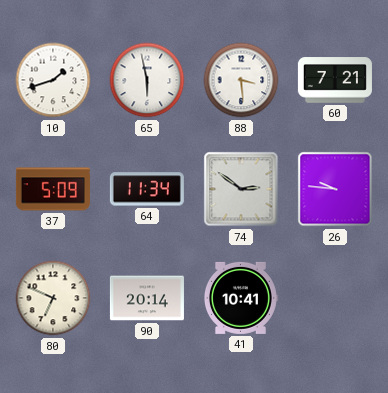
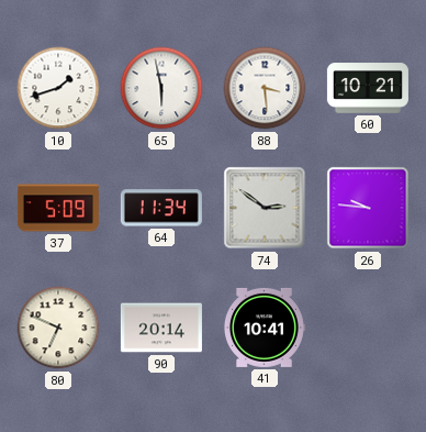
60: 7:21 -> 10:21 (368, 88)
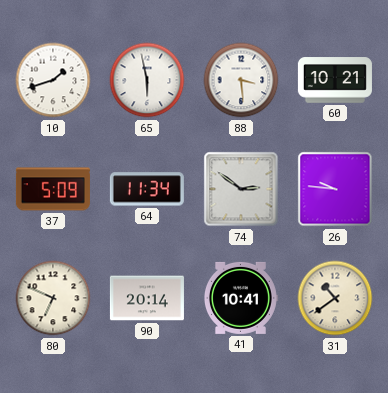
31: none -> 10:39 (335, 298)
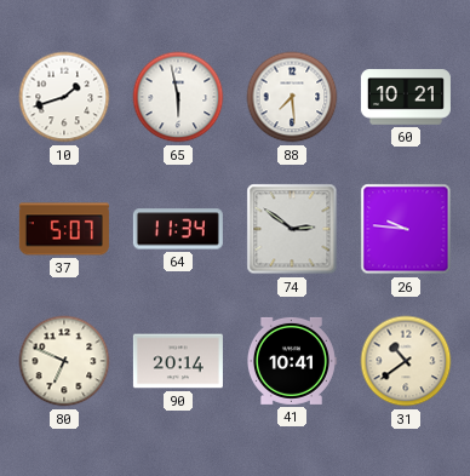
88: 3:29 -> 7:29 (292, 97)
37: 5:09 -> 5:07 (64, 229)
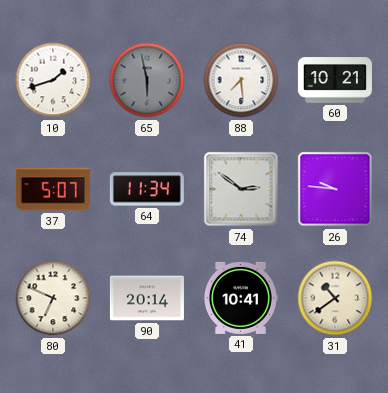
65 dial: white -> grey (147, 80)
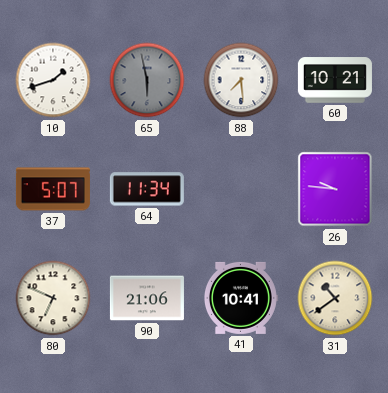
74: 2:51 -> none (241, 189)
90: 20:14 -> 21:06 (147, 298)
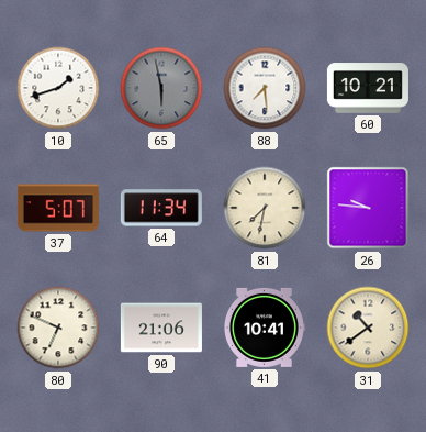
81: none -> 7:32 (265, 208)
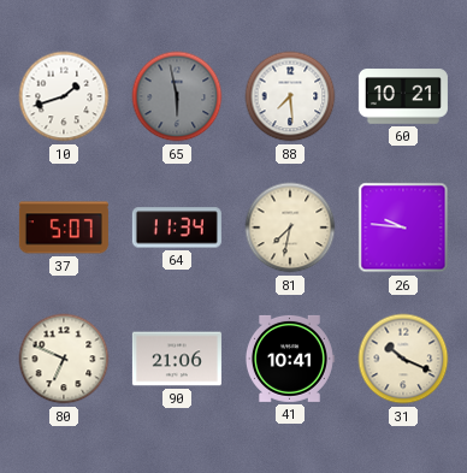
31: 10:39 -> 10:19 (403, 359)
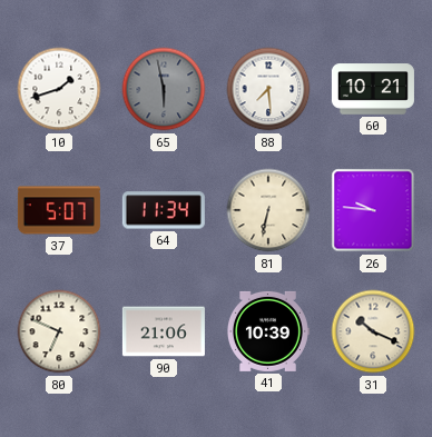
81: 7:32 -> 6:32 (268, 210)
41: 10:41 -> 10:39 (267, 331)
